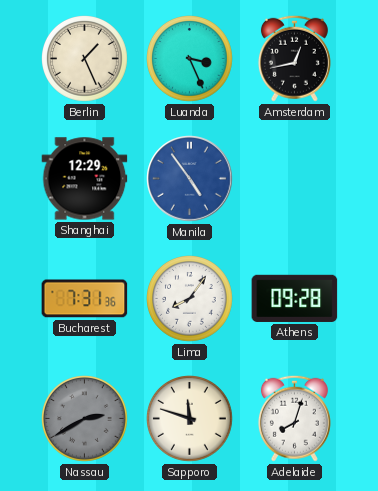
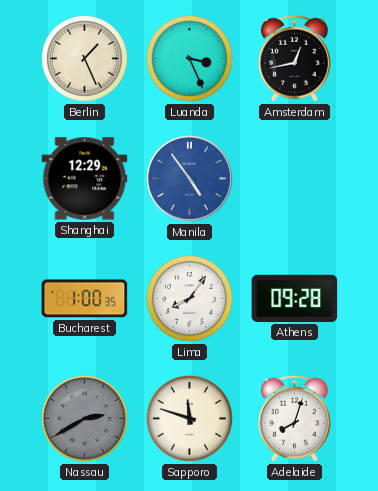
Bucharest: 7:31 -> 1:00 (85, 299)
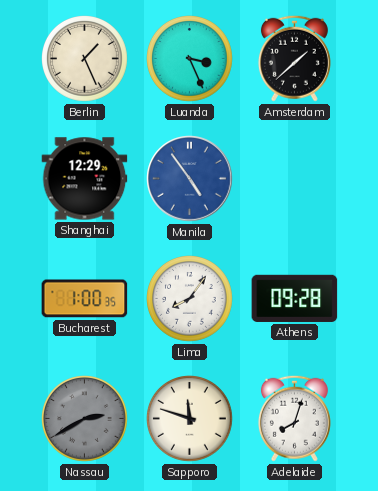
Amsterdam: 12:43 -> 1:38 (294, 58)
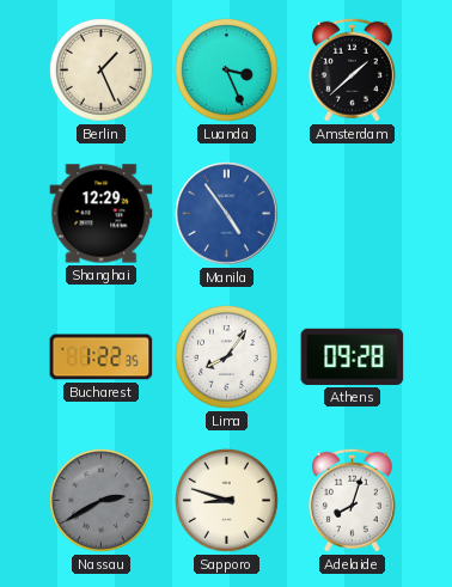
Bucharest: 1:00 -> 1:22 (102, 357)
Sapporo: 11:48 -> 8:48 (227, 501)
